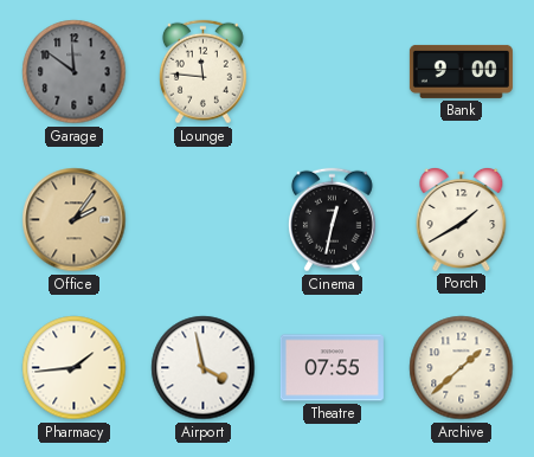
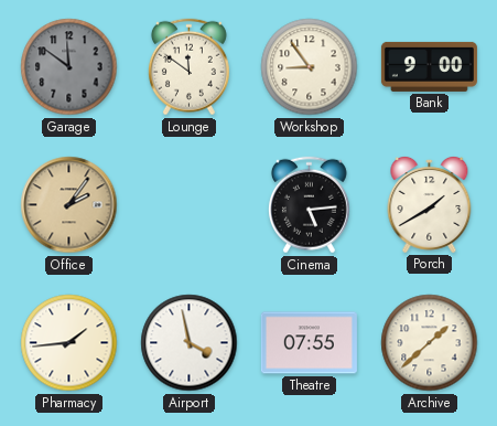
Lounge: 11:46 -> 11:51 (188, 67)
Workshop: none -> 8:54 (310, 67)
Cinema: 12:32 -> 5:14 (309, 205)
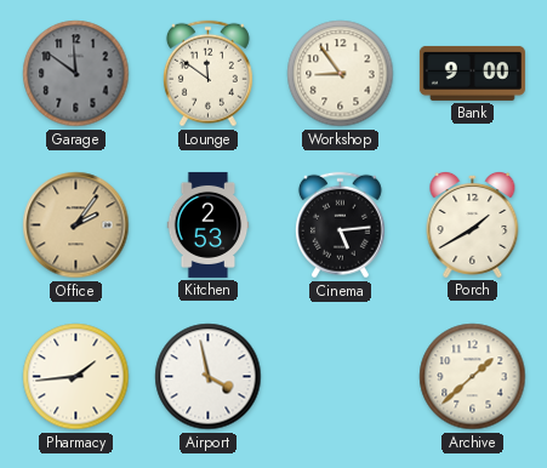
Kitchen: none -> 2:53 (209, 224)
Theatre: 07:55 -> none (309, 343)
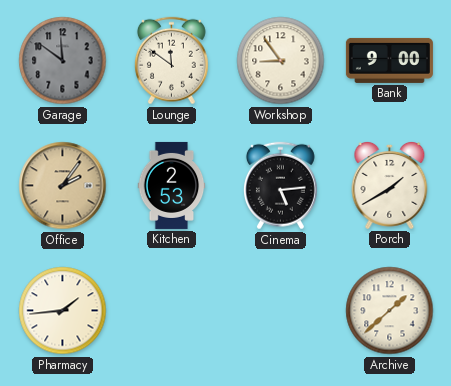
Airport: 3:58 -> none (209, 377)
